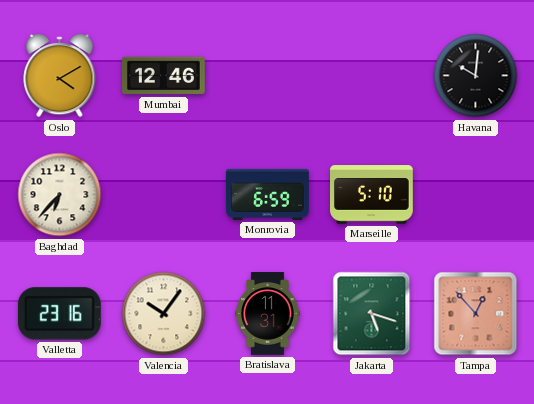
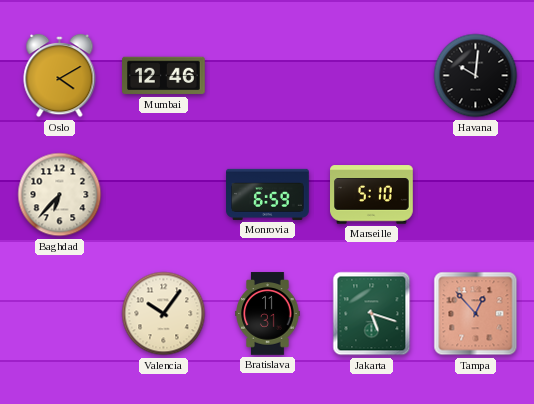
Valletta: 23:16 -> none (59, 314)
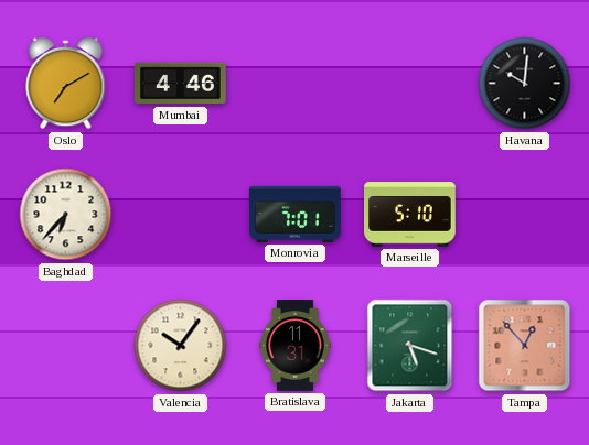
Oslo: 4:10 -> 7:10 (66, 84)
Mumbai: 12:46 -> 4:46 (181, 84)
Monrovia: 6:59 -> 7:01 (296, 214)
